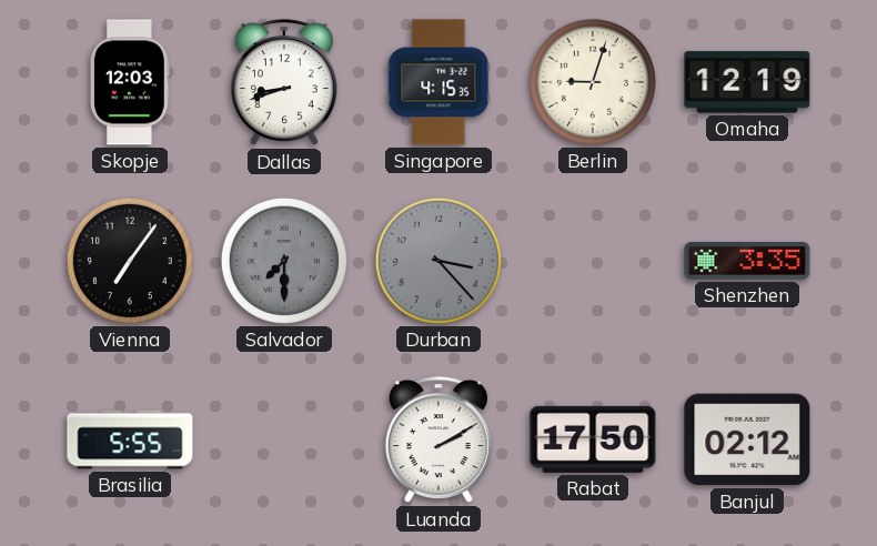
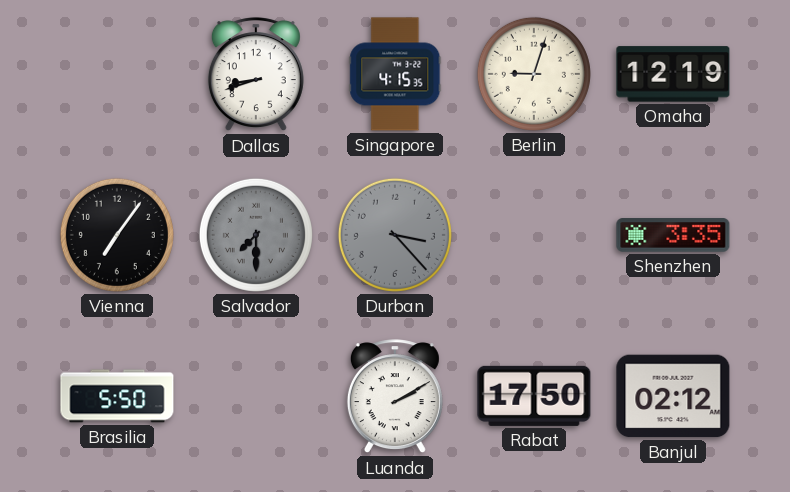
Skopje: 12:03 -> none (130, 82)
Brasilia: 5:55 -> 5:50 (117, 396)
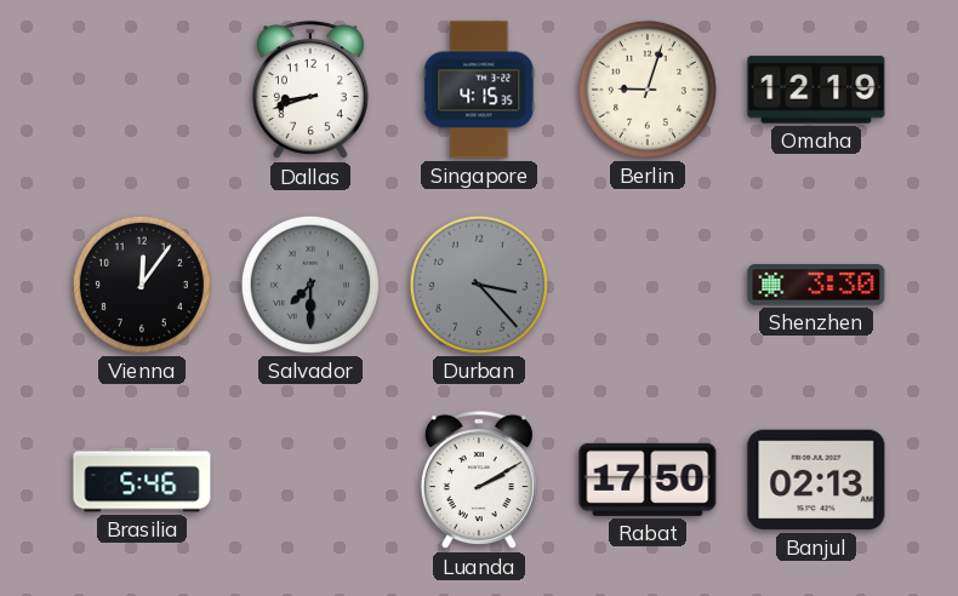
Vienna: 7:06 -> 12:06 (142, 285)
Shenzhen: 3:35 -> 3:30 (816, 285)
Brasilia: 5:50 -> 5:46 (142, 480)
Banjul: 02:12 -> 02:13 (816, 480)
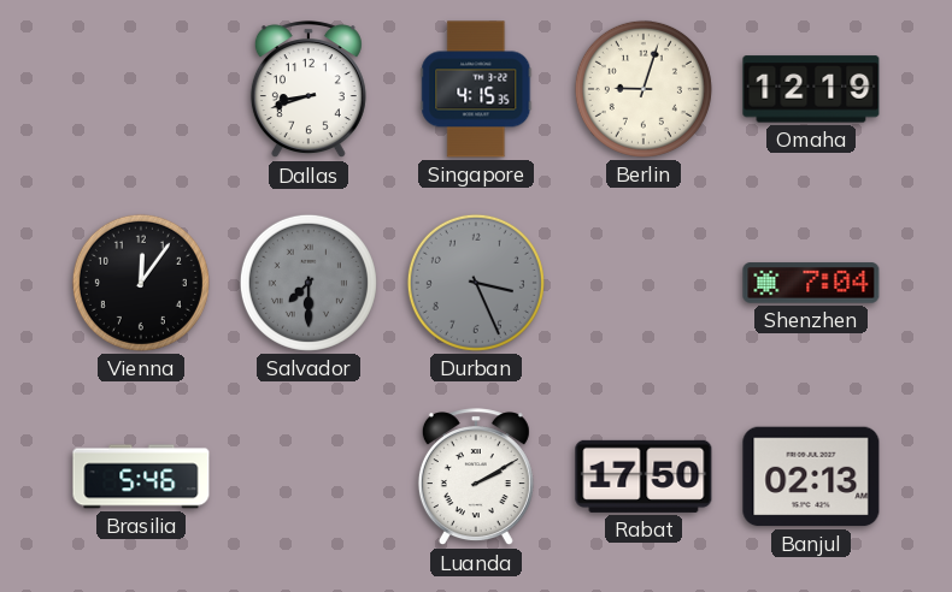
Durban: 3:23 -> 3:26 (476, 283)
Shenzhen: 3:30 -> 7:04 (811, 283)
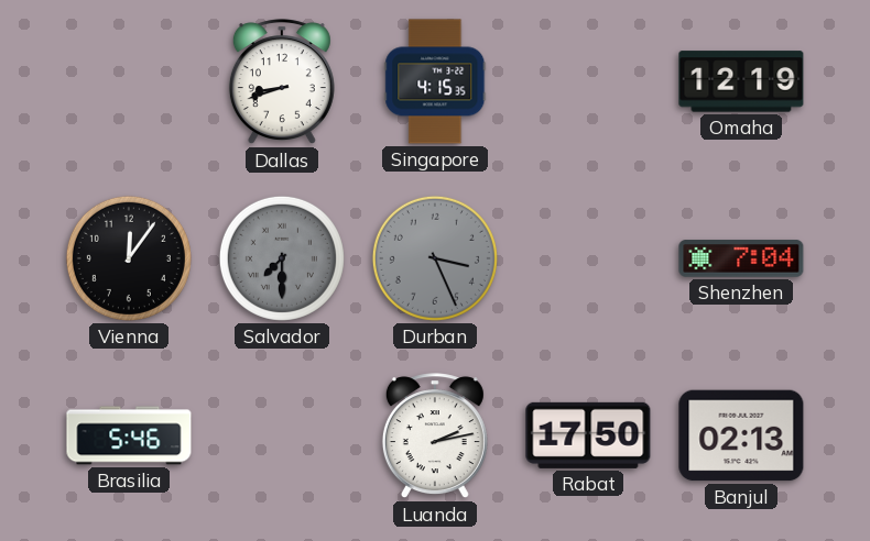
Berlin: 9:03 -> none (644, 89)
Luanda: 2:10 -> 2:13 (435, 437)
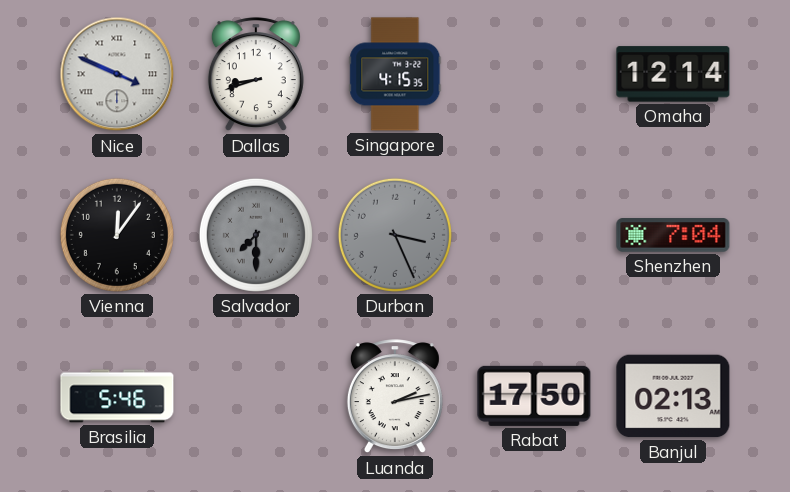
Nice: none -> 3:49 (117, 74)
Omaha: 12:19 -> 12:14 (673, 74)
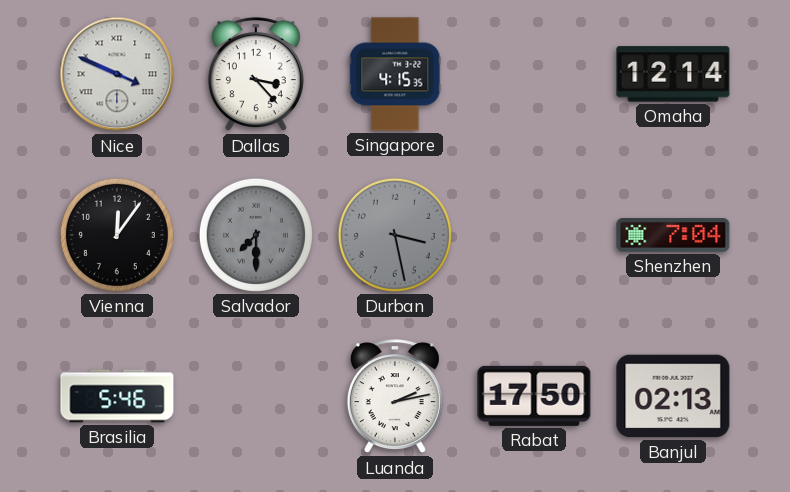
Dallas: 8:42 -> 3:23 (256, 75)
Durban: 3:26 -> 3:28 (395, 235)
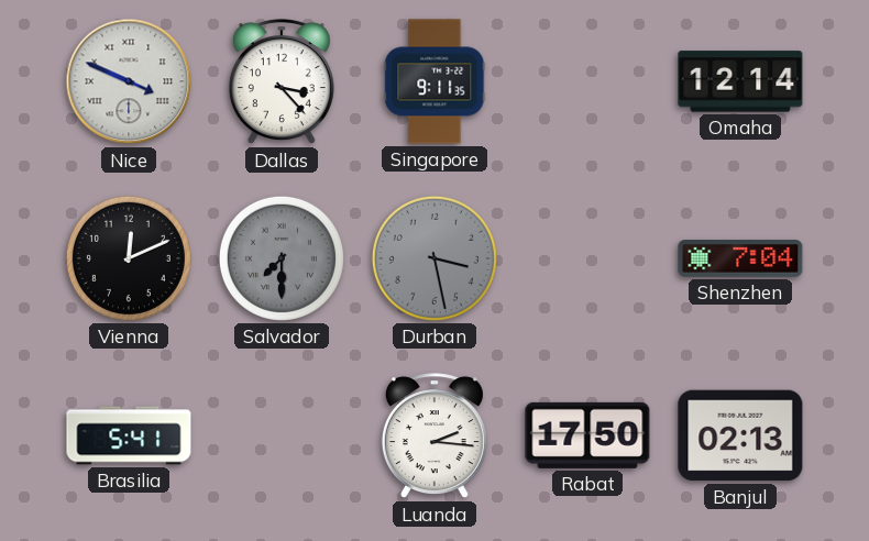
Singapore: 4:15 -> 9:11 (435, 81)
Vienna: 12:06 -> 12:11 (129, 258)
Brasilia: 5:46 -> 5:41 (129, 435)
Luanda: 2:13 -> 2:16 (435, 437)
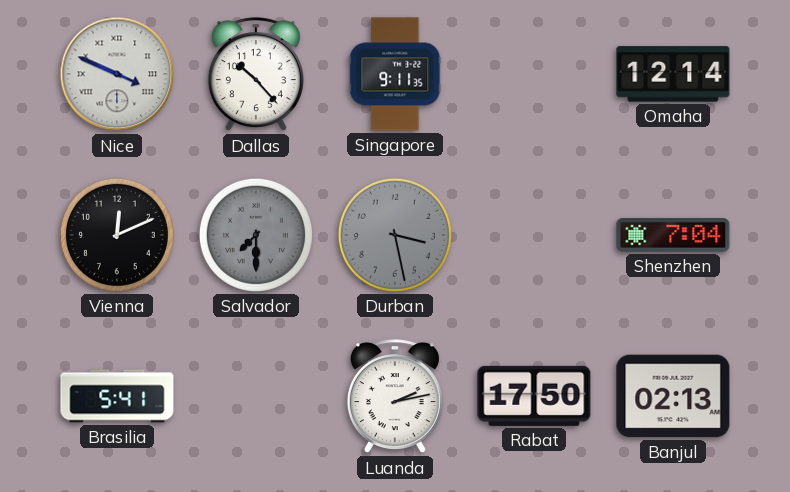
Dallas: 3:23 -> 10:23 (256, 75)
Luanda: 2:16 -> 2:13 (395, 397)
